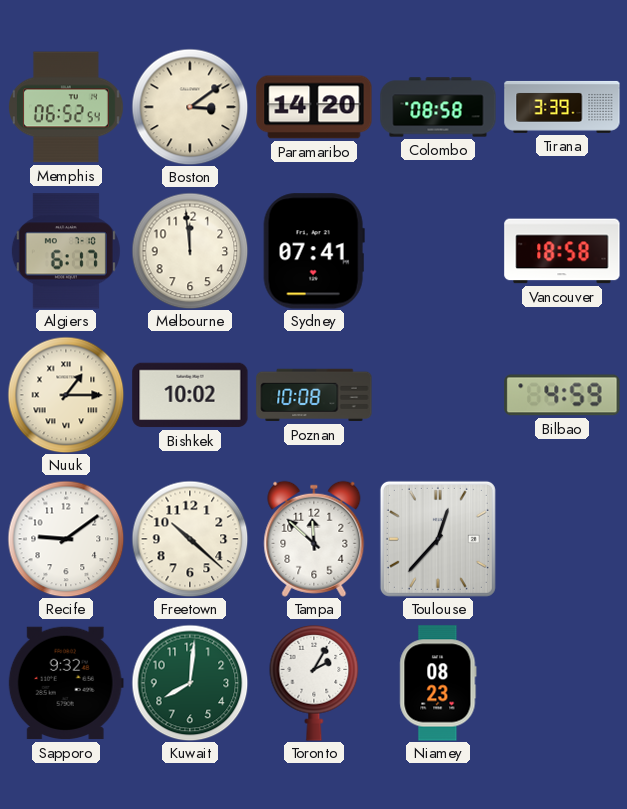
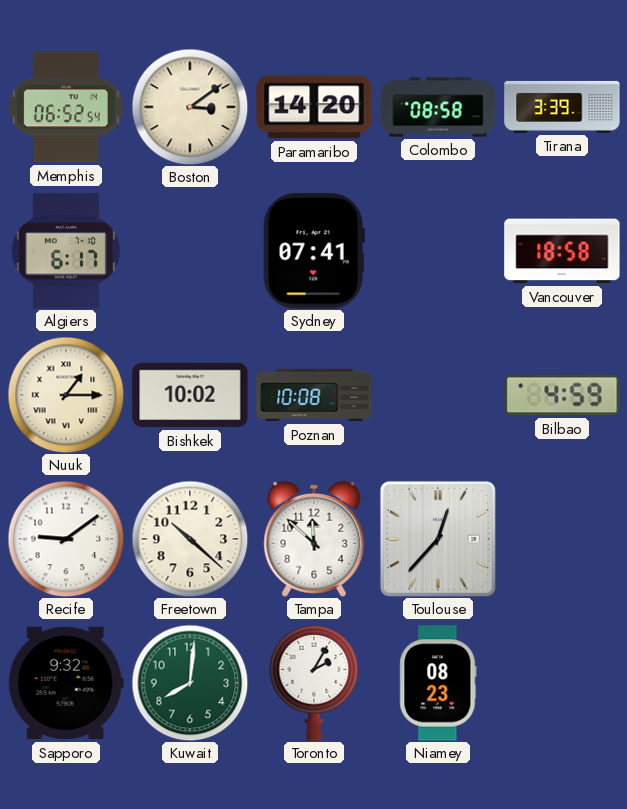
Melbourne: 11:59 -> none (190, 251)
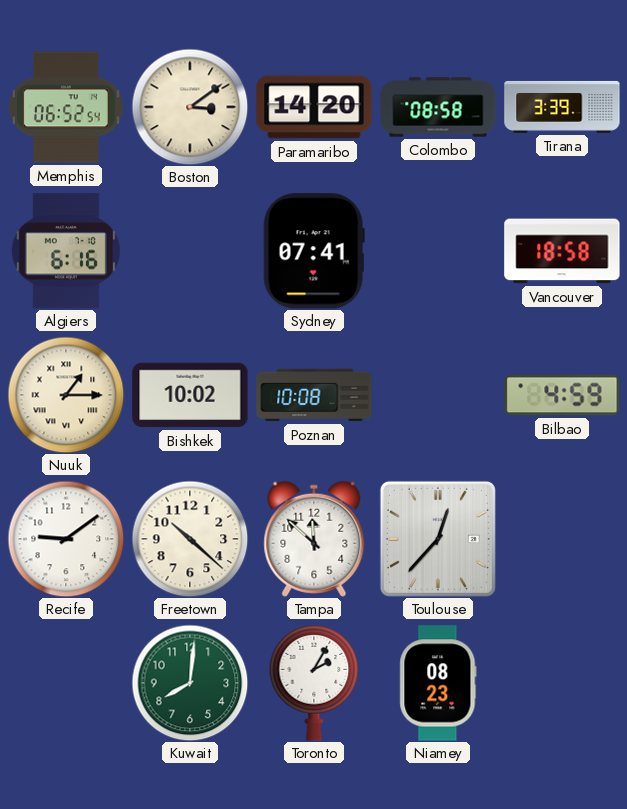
Algiers: 6:17 -> 6:16 (66, 251)
Sapporo: 9:32 -> none (66, 683)
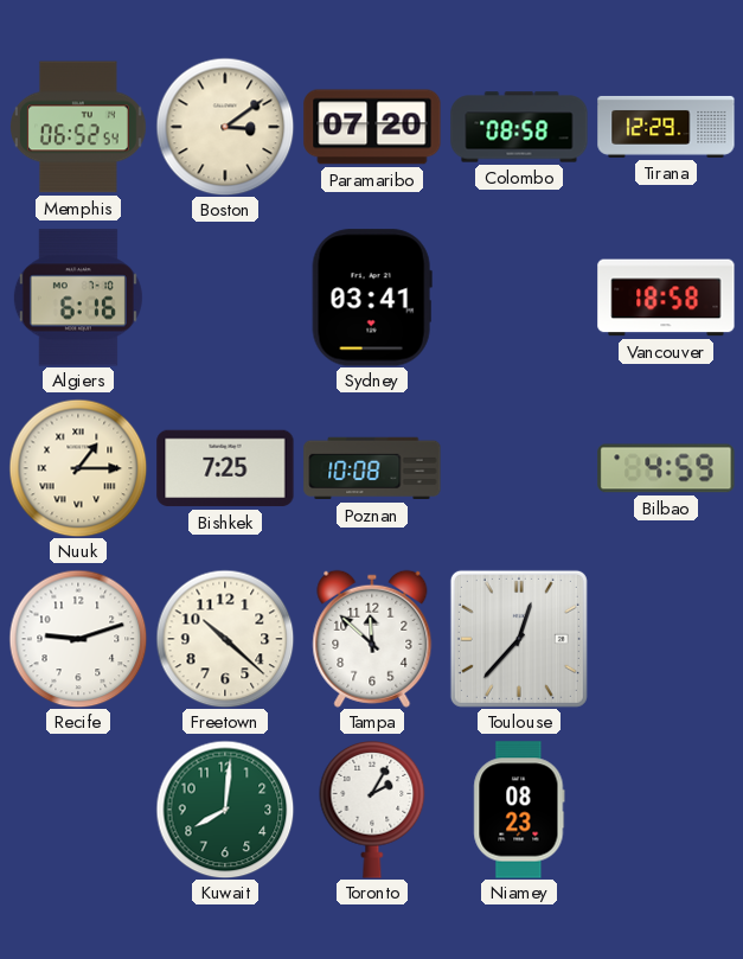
Paramaribo: 14:20 -> 07:20 (372, 127)
Tirana: 3:39 -> 12:29 (666, 127)
Sydney: 07:41 -> 03:41 (372, 298)
Bishkek: 10:02 -> 7:25 (225, 468)
Recife: 9:09 -> 9:12 (78, 639)
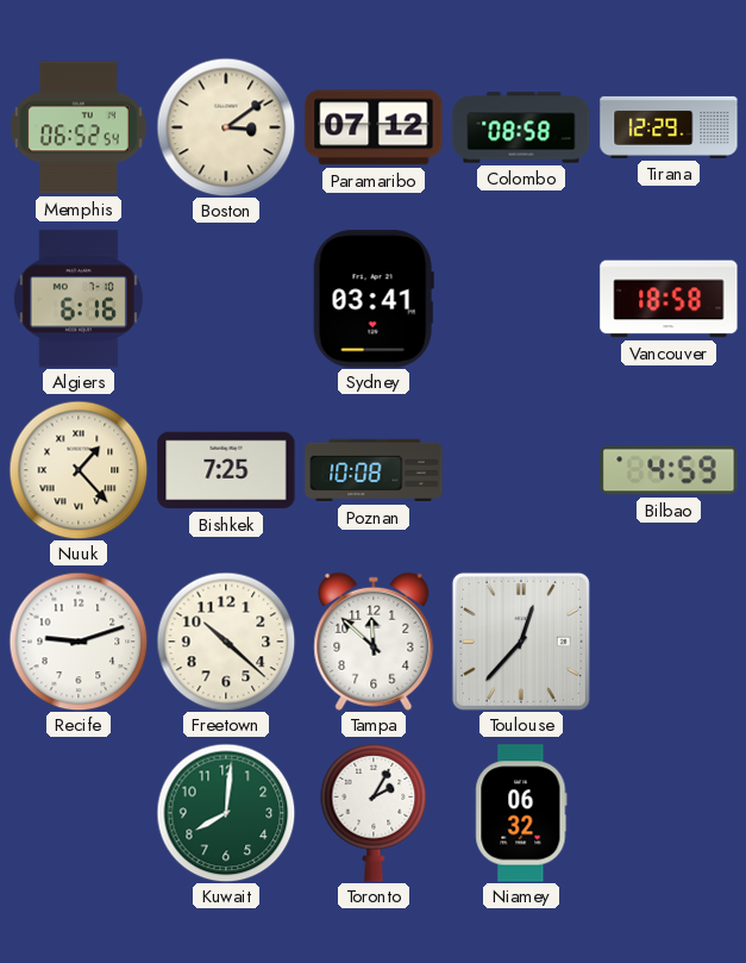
Paramaribo: 07:20 -> 07:12 (374, 127)
Nuuk: 1:15 -> 1:23 (79, 470)
Niamey: 08:23 -> 06:32 (521, 813)
